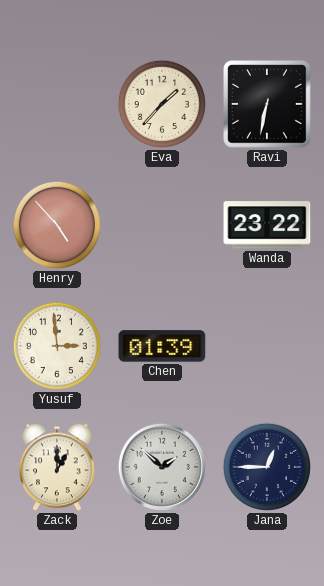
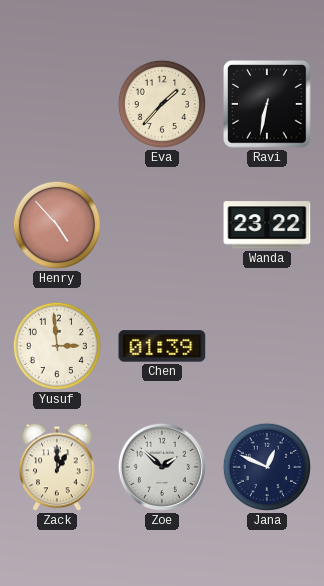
Jana: 12:45 -> 12:49 (267, 467)
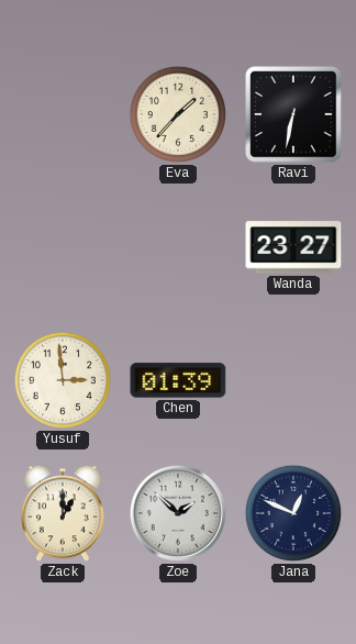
Henry: 4:53 -> none (57, 225)
Wanda: 23:22 -> 23:27 (293, 247)
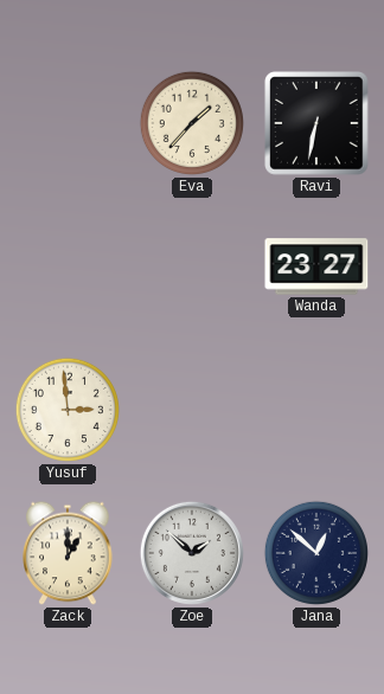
Chen: 01:39 -> none (178, 380)
Jana: 12:49 -> 12:52 (316, 553)
